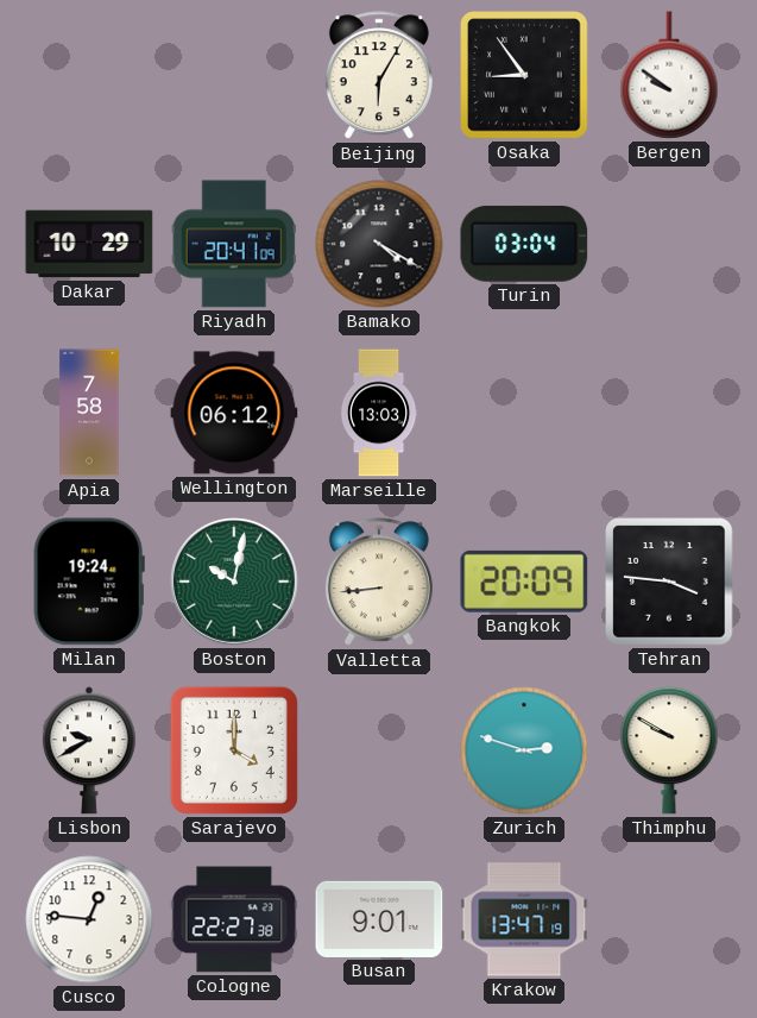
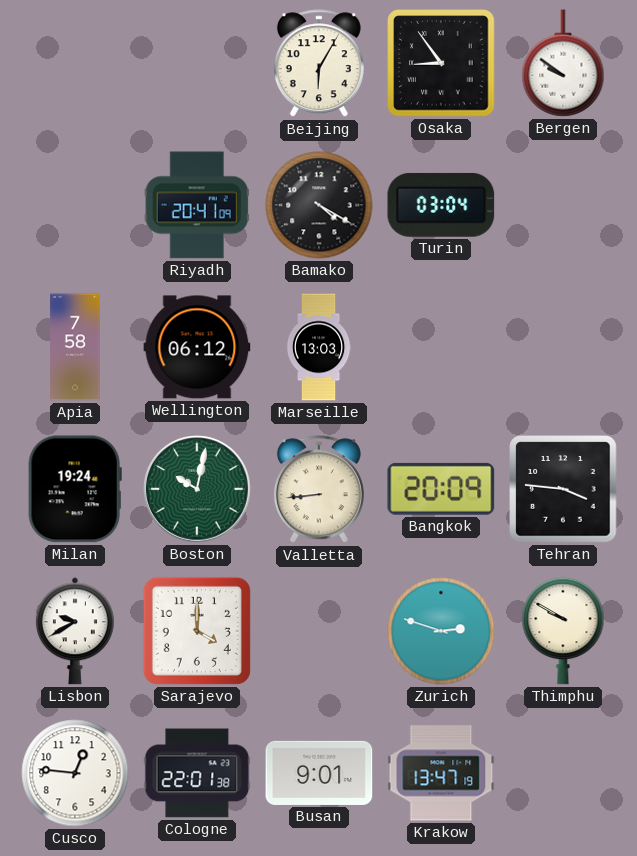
Dakar: 10:29 -> none (89, 244)
Cologne: 22:27 -> 22:01 (197, 773)
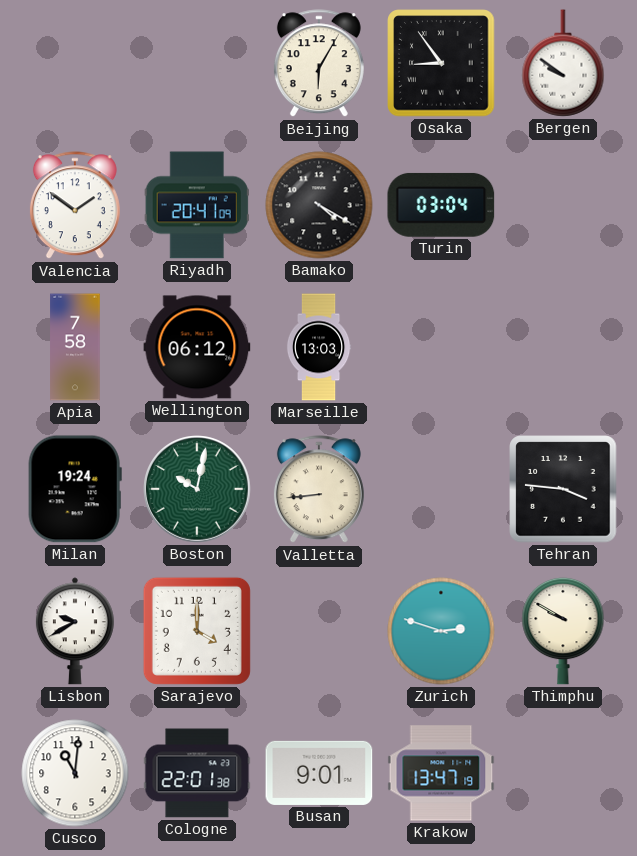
Valencia: none -> 1:51 (75, 206)
Bangkok: 20:09 -> none (441, 489)
Cusco: 12:46 -> 11:01 (75, 773)
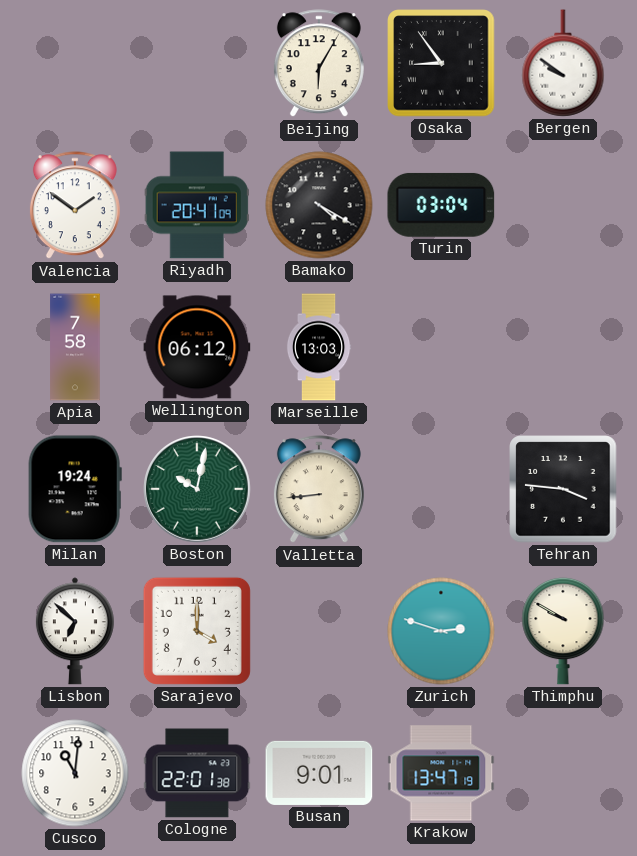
Lisbon: 9:40 -> 6:52 (75, 631)
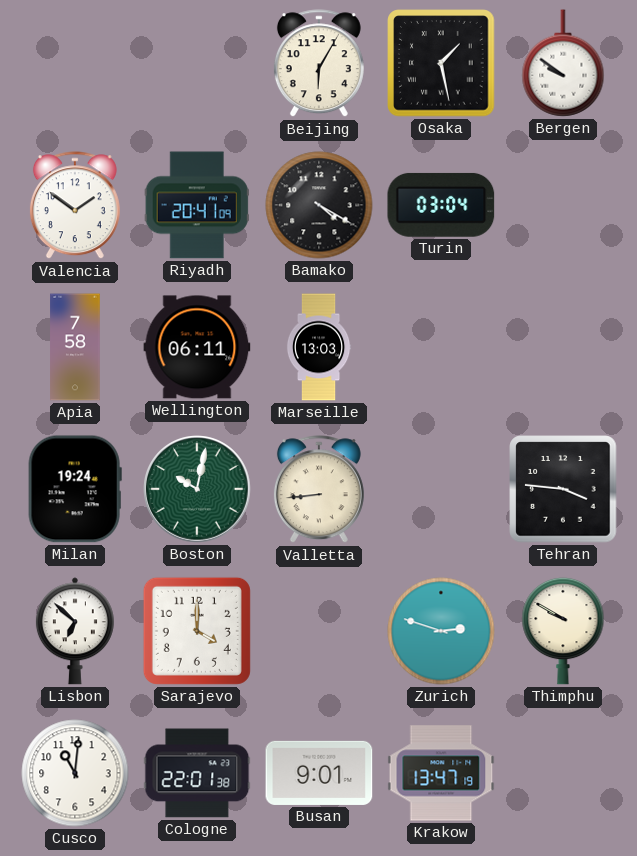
Osaka: 8:54 -> 1:28 (441, 63)
Wellington: 06:12 -> 06:11 (197, 347)
